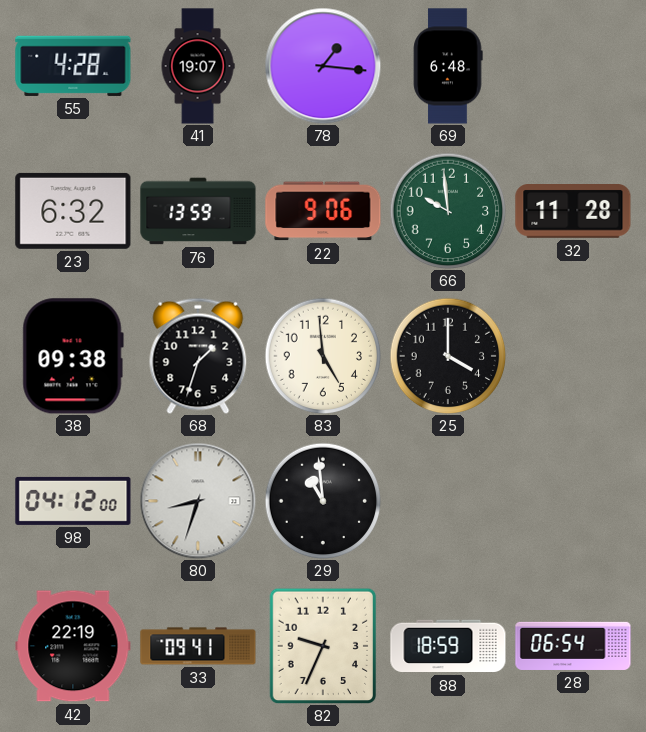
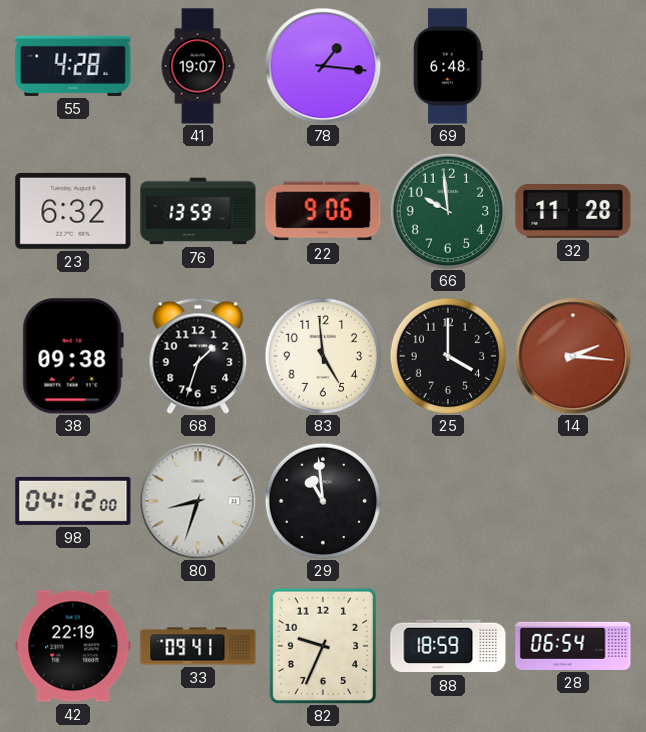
14: none -> 2:16 (573, 356)
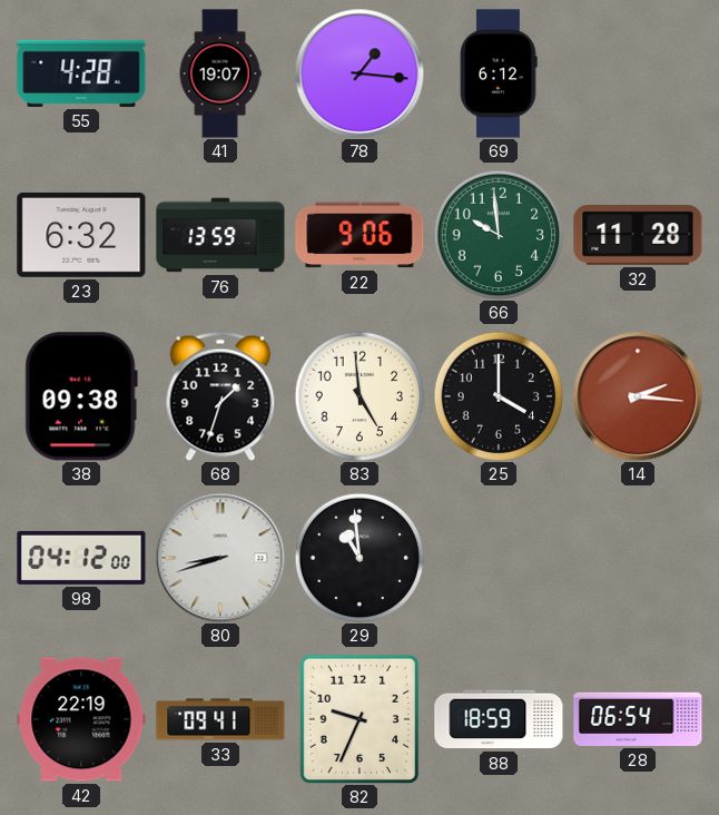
69: 6:48 -> 6:12 (499, 73)
80: 8:33 -> 8:42 (220, 558)
